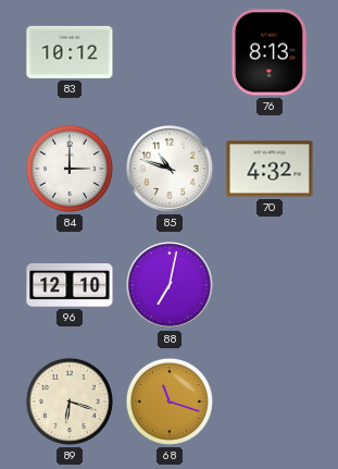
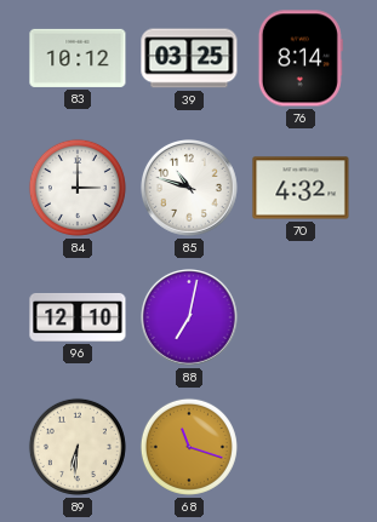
39: none -> 03:25 (189, 58)
76: 8:13 -> 8:14 (301, 58)
89: 6:18 -> 6:31 (78, 447)
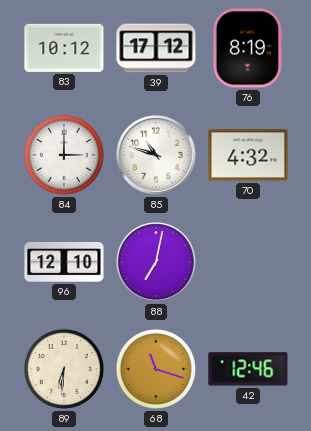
39: 03:25 -> 17:12 (156, 48)
76: 8:14 -> 8:19 (248, 48)
42: none -> 12:46 (248, 369)
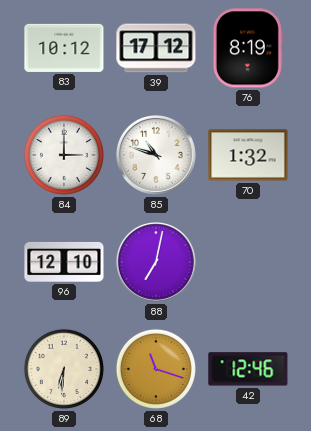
70: 4:32 -> 1:32 (248, 155)
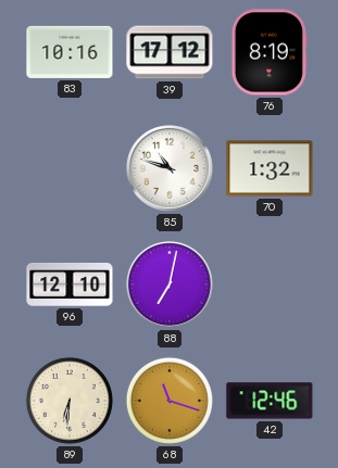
83: 10:12 -> 10:16 (70, 52)
84: 3:00 -> none (64, 155)
